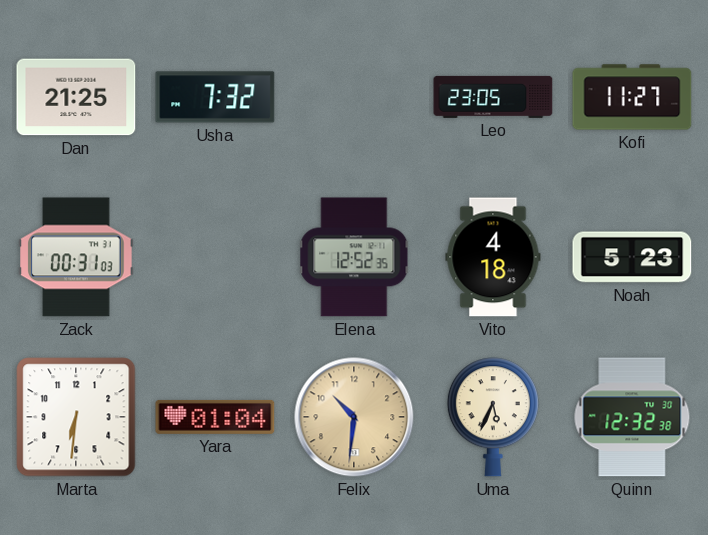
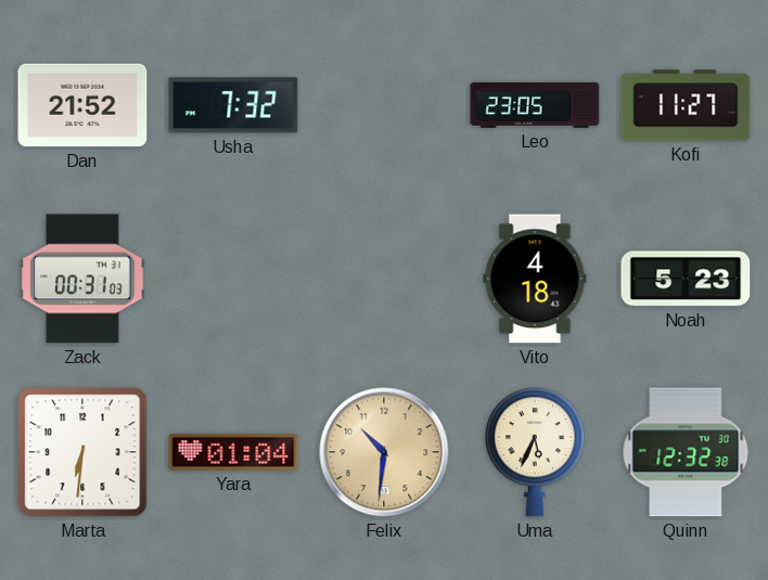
Dan: 21:25 -> 21:52 (82, 105)
Elena: 12:52 -> none (354, 257)
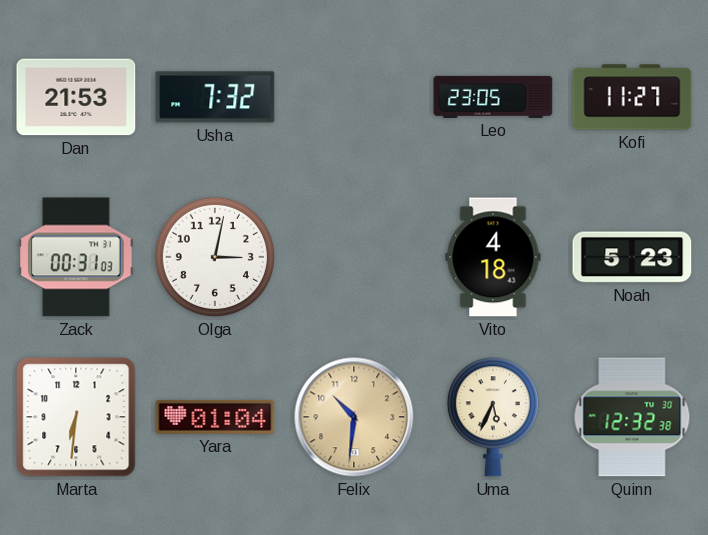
Dan: 21:52 -> 21:53 (76, 97)
Olga: none -> 3:02 (215, 257)
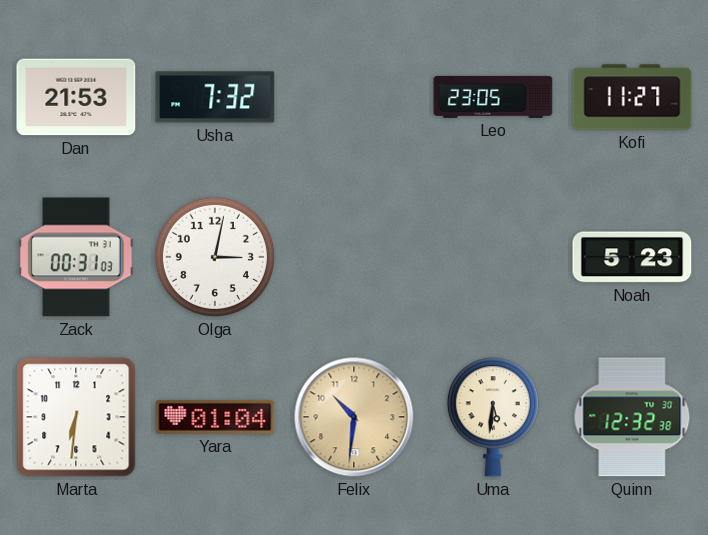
Vito: 4:18 -> none (493, 257)
Uma: 5:34 -> 5:31 (493, 417)
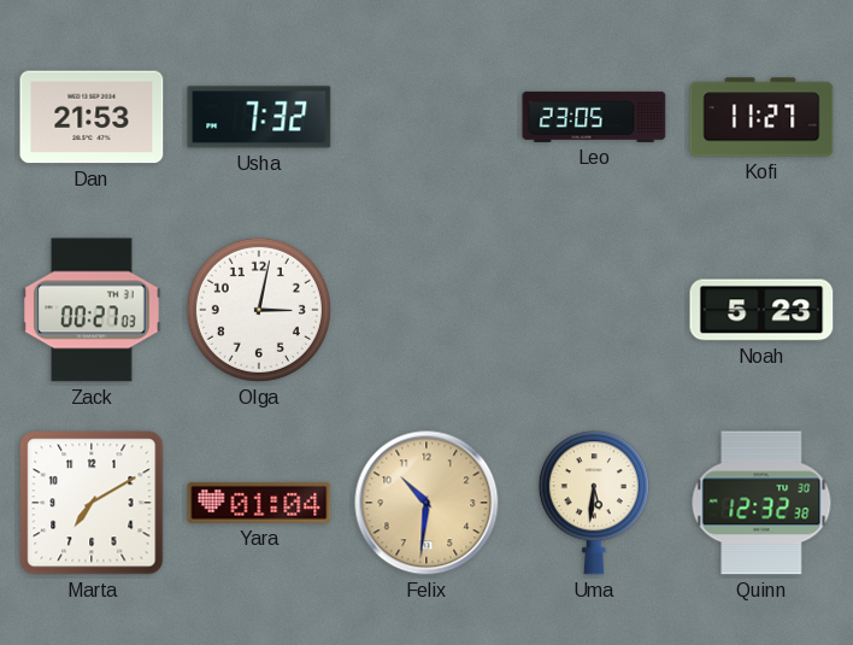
Zack: 00:31 -> 00:27 (92, 310)
Marta: 6:31 -> 7:10 (92, 503)
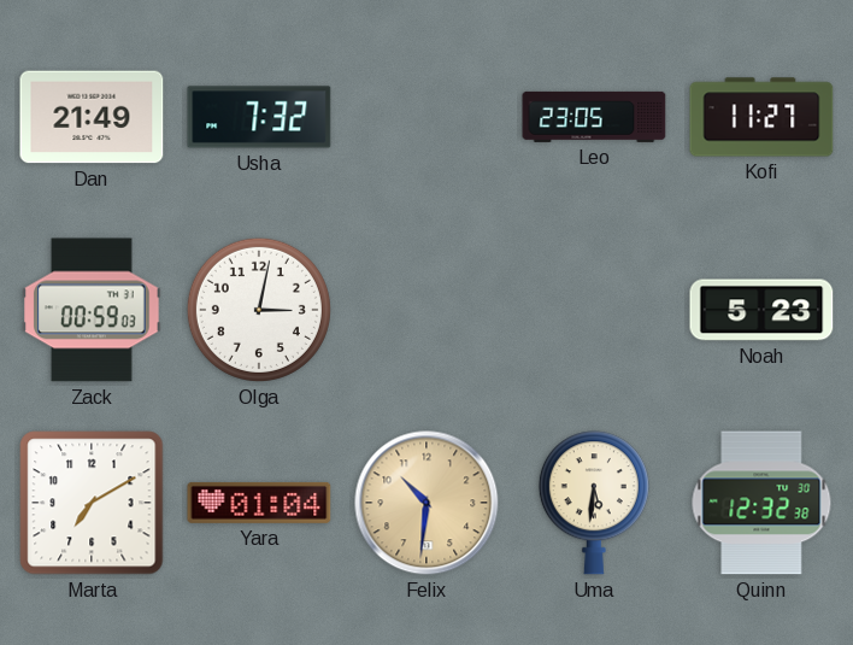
Dan: 21:53 -> 21:49 (92, 117)
Zack: 00:27 -> 00:59 (92, 310)
